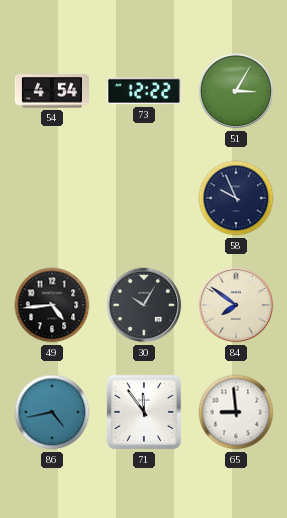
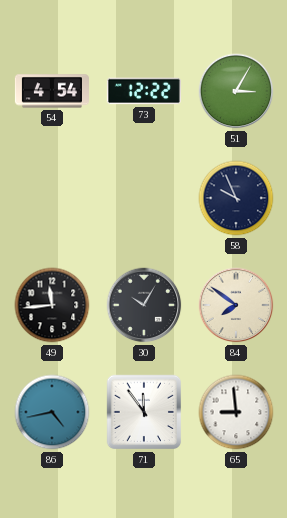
49: 4:44 -> 11:44 (52, 305)
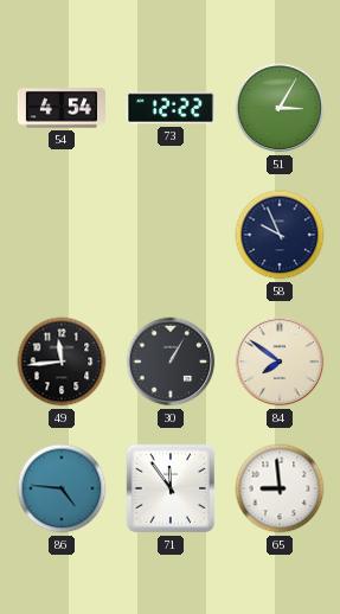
30: 10:05 -> 1:05 (171, 362)
86: 4:43 -> 4:46 (62, 488)
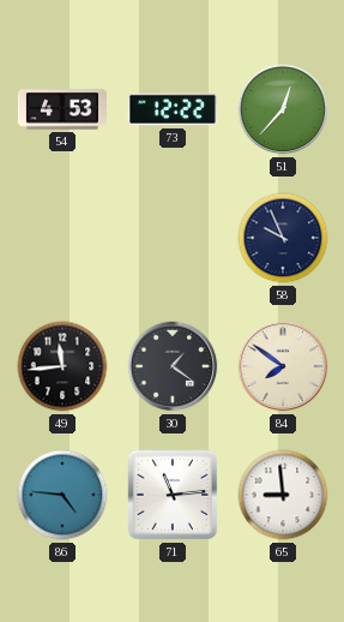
54: 4:54 -> 4:53 (62, 109)
51: 3:05 -> 12:37 (283, 109)
30: 1:05 -> 1:21 (173, 366)
71: 11:54 -> 11:14 (173, 495)
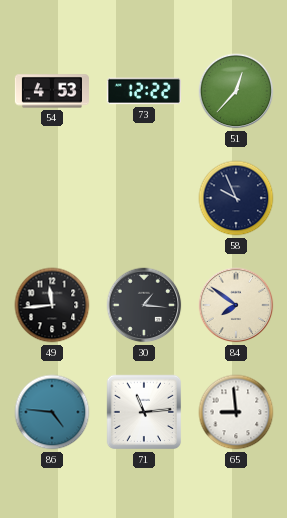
30: 1:21 -> 1:16 (144, 305)
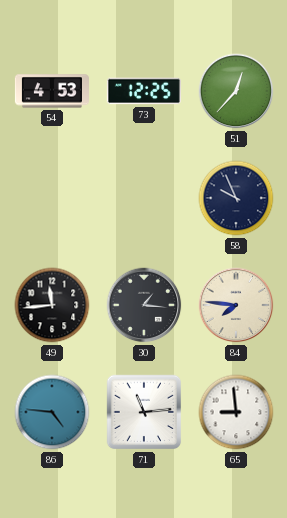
73: 12:22 -> 12:25 (144, 91)
84: 7:51 -> 7:46 (236, 305)
